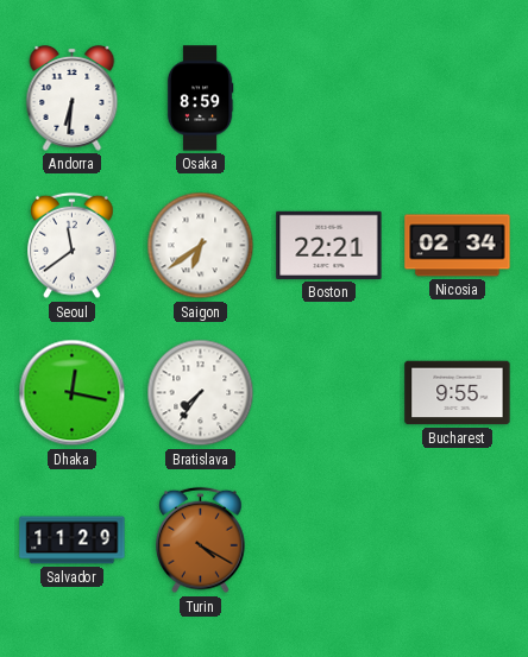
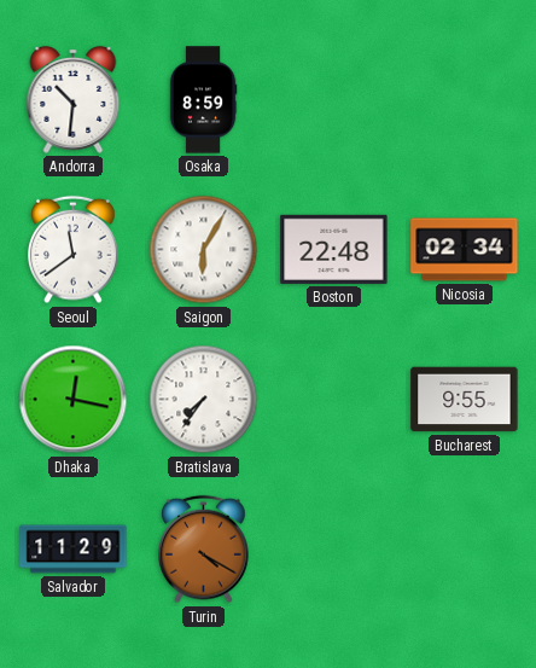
Andorra: 6:31 -> 10:31 (74, 99)
Saigon: 6:39 -> 6:05 (204, 250)
Boston: 22:21 -> 22:48 (334, 249)
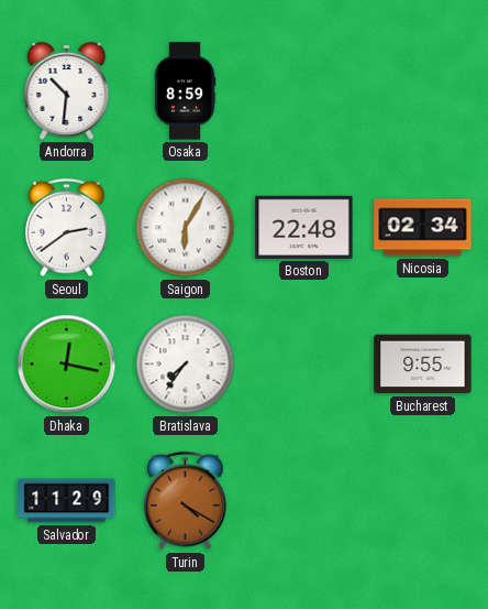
Seoul: 11:39 -> 2:39 (67, 228)
